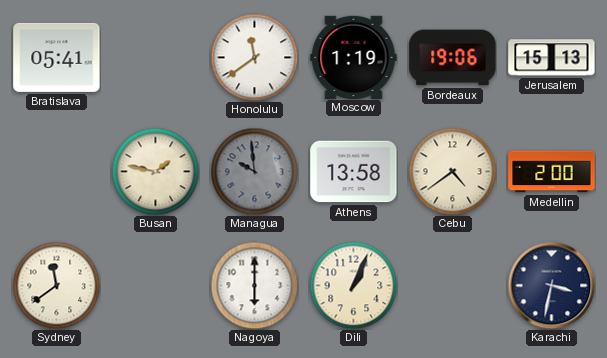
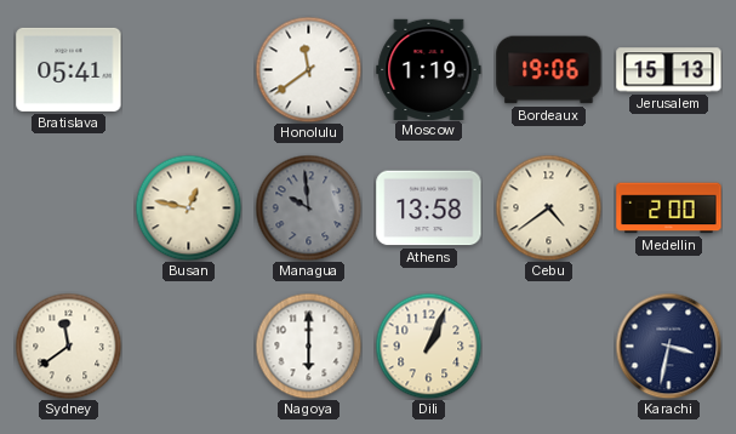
Busan: 1:47 -> 12:47 (188, 207)
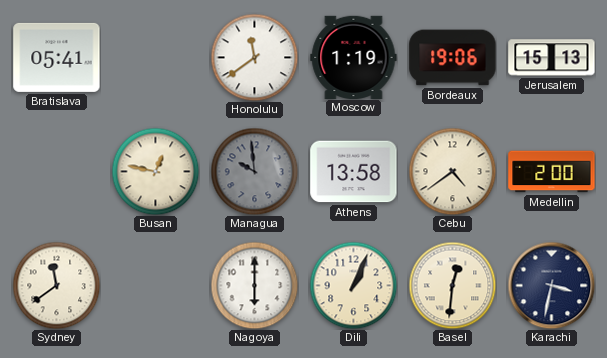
Basel: none -> 12:31 (452, 285)
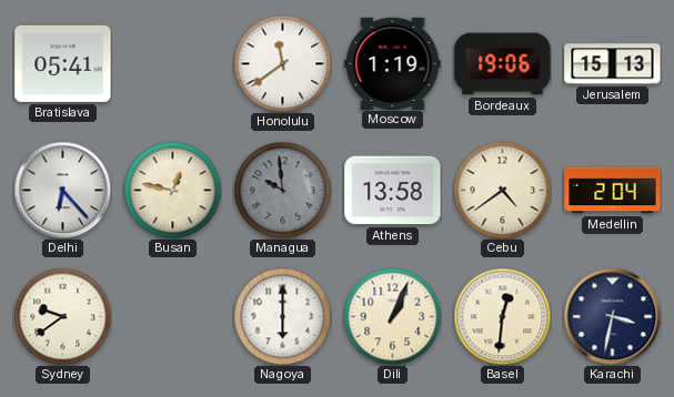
Delhi: none -> 6:23 (62, 190)
Medellin: 2:00 -> 2:04 (613, 191)
Sydney: 11:39 -> 9:39 (62, 316)
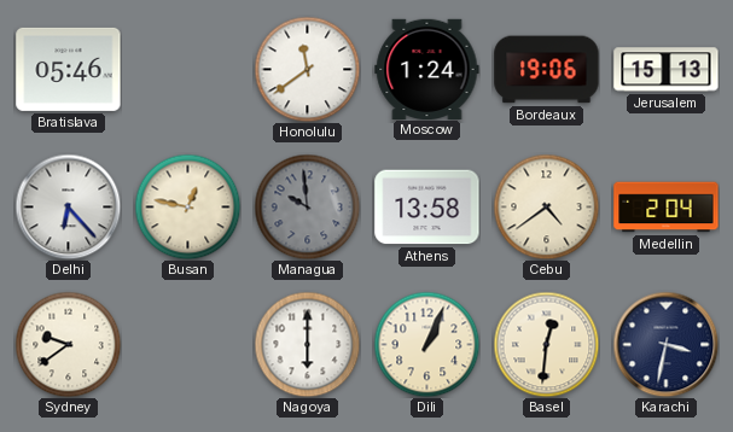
Bratislava: 05:41 -> 05:46 (69, 69)
Moscow: 1:19 -> 1:24 (427, 69)
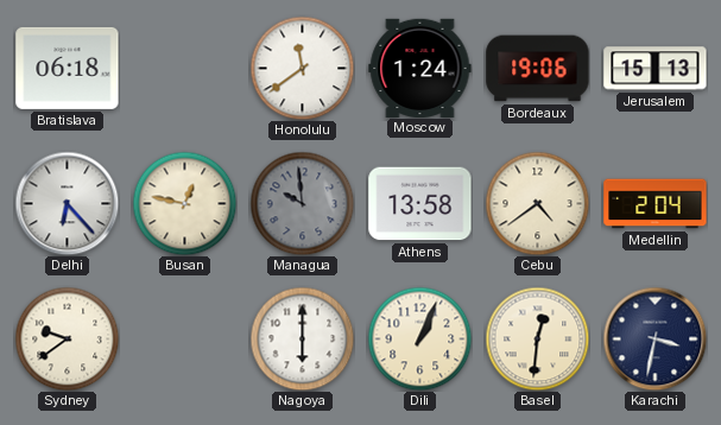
Bratislava: 05:46 -> 06:18 (68, 68)
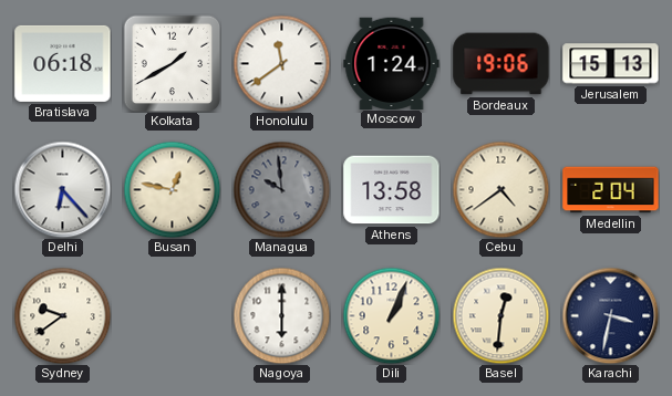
Kolkata: none -> 1:40 (172, 63)
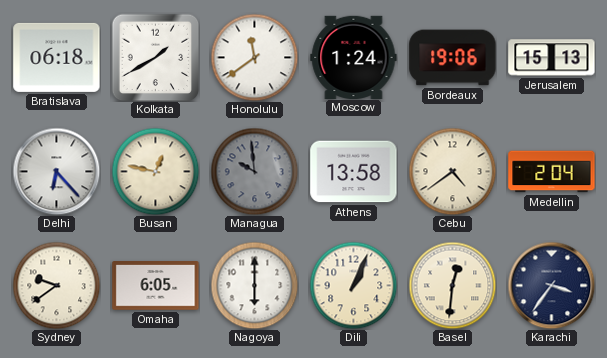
Omaha: none -> 6:05 (156, 286)
Karachi: 3:32 -> 3:36 (551, 285)
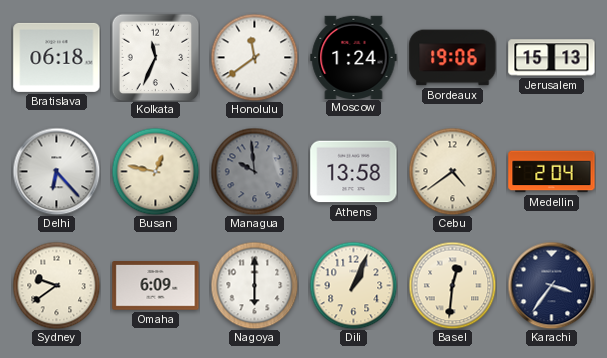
Kolkata: 1:40 -> 11:34 (155, 57)
Omaha: 6:05 -> 6:09 (156, 286)
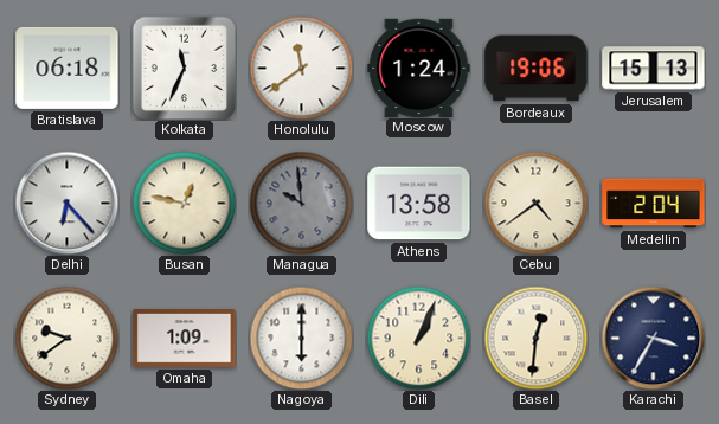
Omaha: 6:09 -> 1:09 (185, 339)
Karachi: 3:36 -> 3:35 (653, 338)
